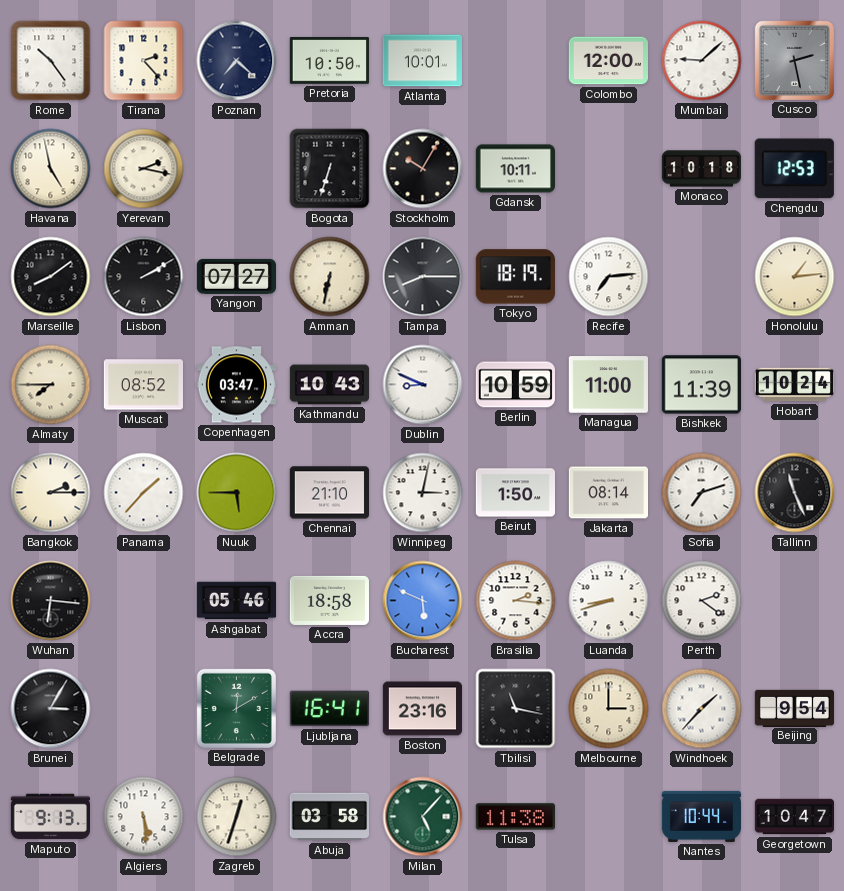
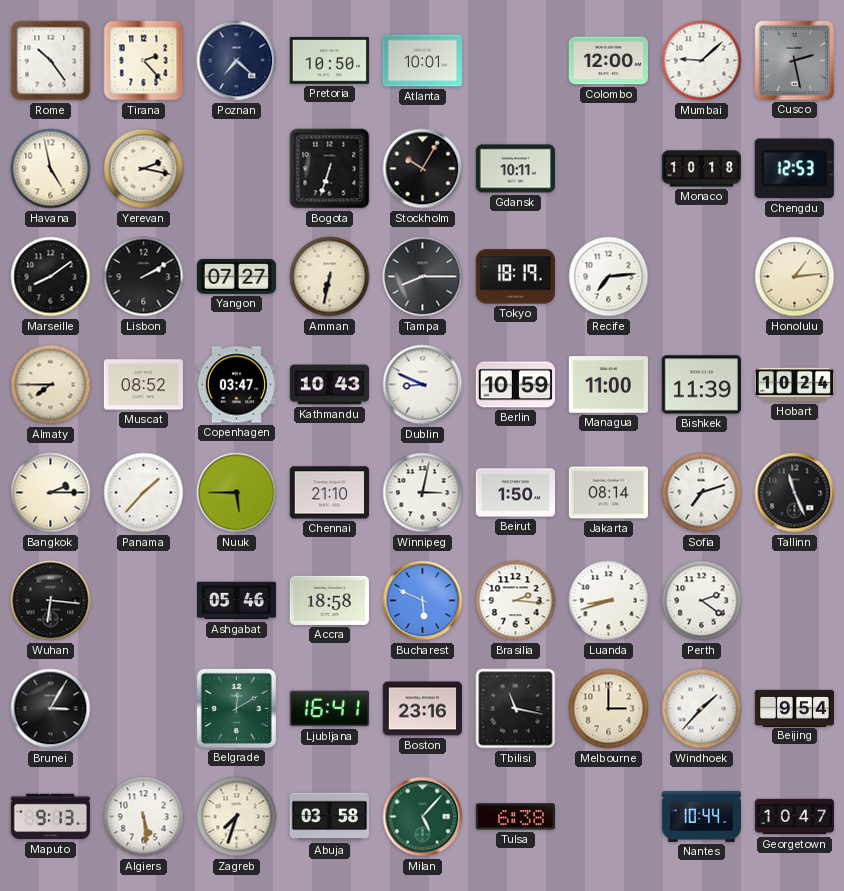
Zagreb: 12:33 -> 7:33 (237, 817)
Tulsa: 11:38 -> 6:38 (515, 817)
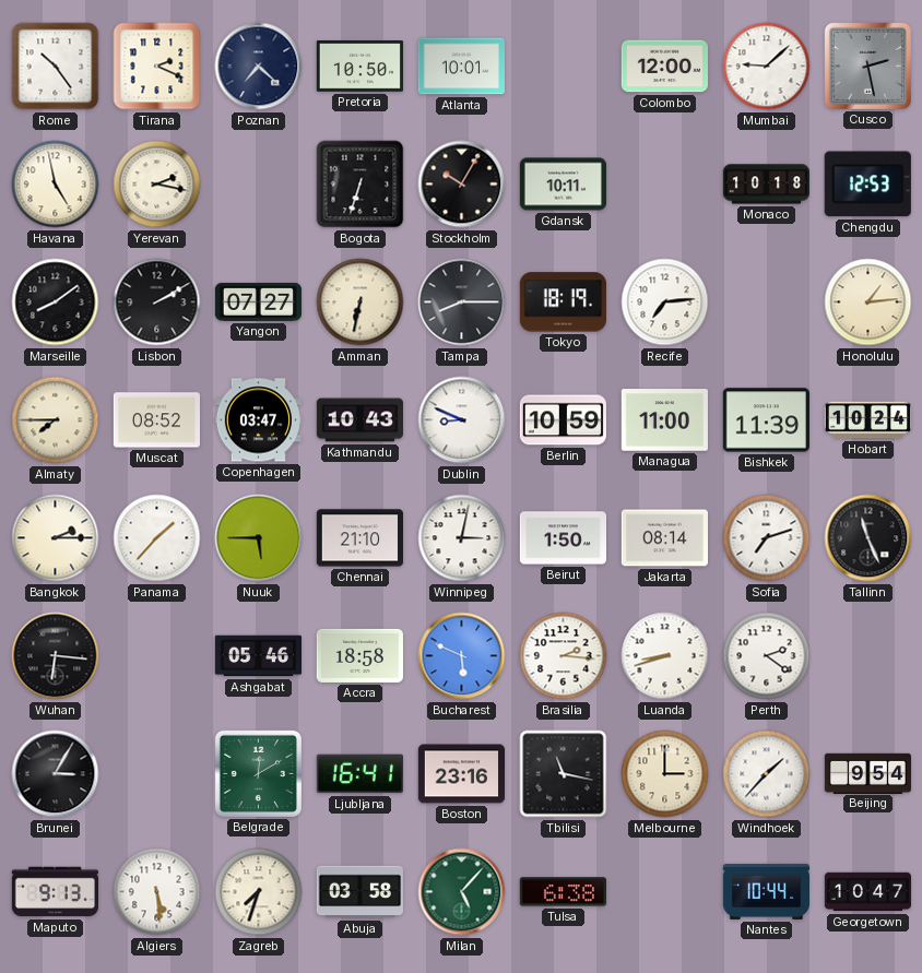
Tirana: 2:23 -> 2:19 (157, 67)
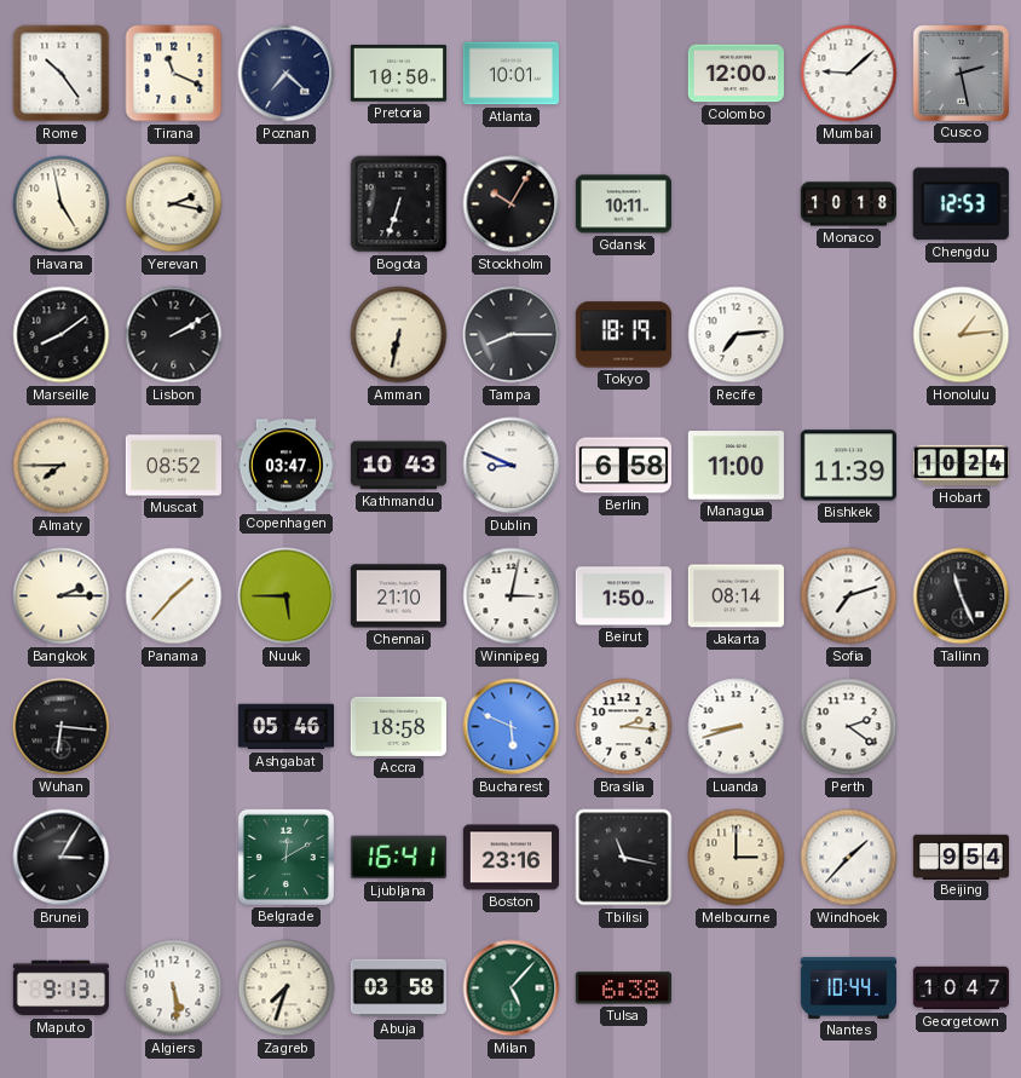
Tirana: 2:19 -> 11:19 (174, 74)
Yangon: 07:27 -> none (258, 301)
Berlin: 10:59 -> 6:58 (623, 466)
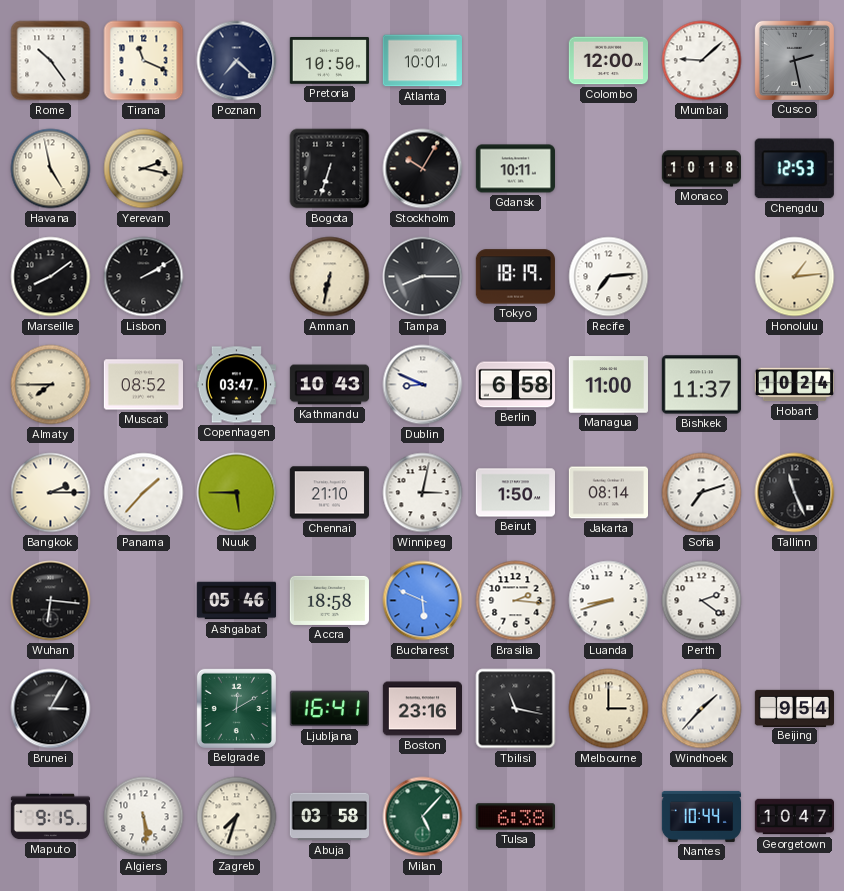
Bishkek: 11:39 -> 11:37 (701, 385)
Maputo: 9:13 -> 9:15 (50, 817)
